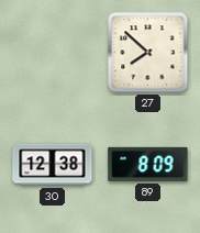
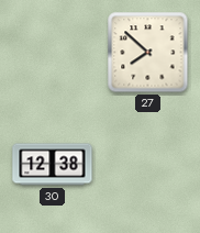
89: 8:09 -> none (148, 164)
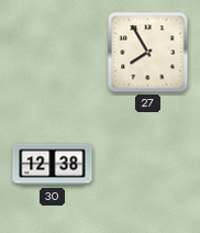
27: 7:52 -> 7:55 (148, 53)
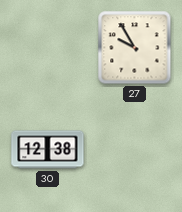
27: 7:55 -> 9:55 (135, 48)
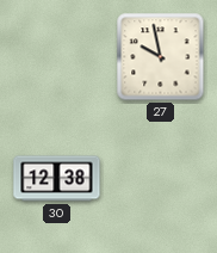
27: 9:55 -> 9:58 (161, 57)
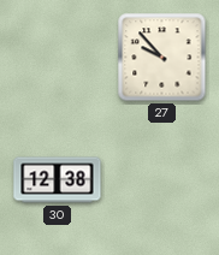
27: 9:58 -> 9:53 (162, 58)
